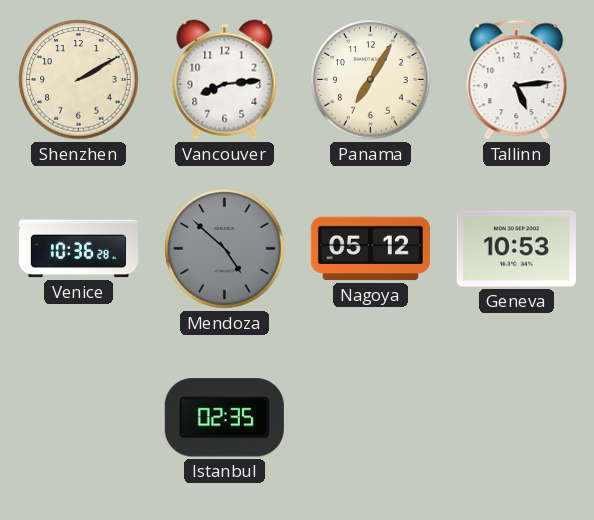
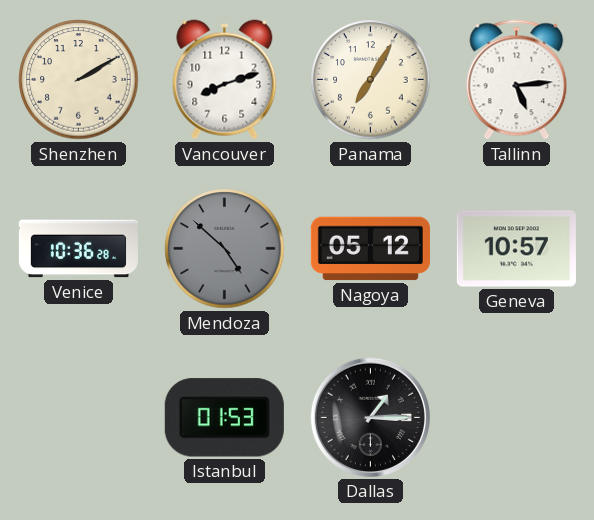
Vancouver: 8:14 -> 8:12 (225, 80)
Geneva: 10:53 -> 10:57 (516, 249)
Istanbul: 02:35 -> 01:53 (224, 418)
Dallas: none -> 1:15 (370, 417)
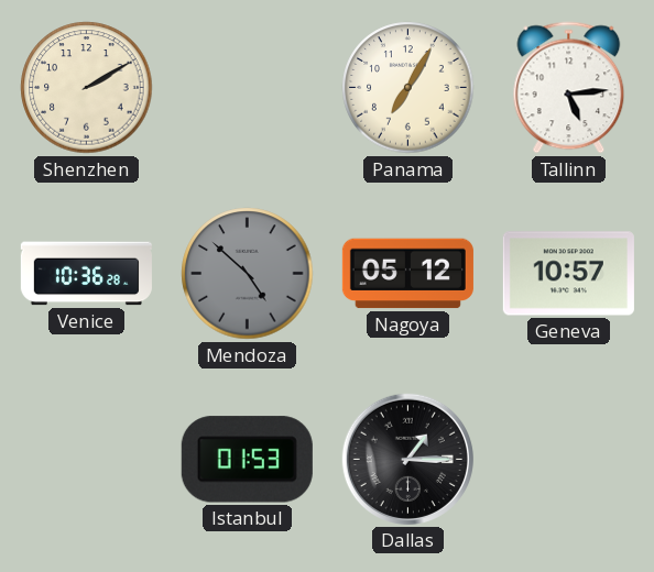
Vancouver: 8:12 -> none (225, 80)
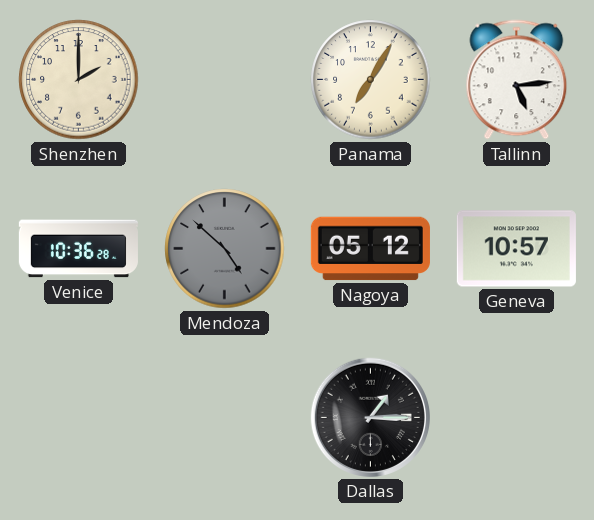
Shenzhen: 2:10 -> 2:00 (79, 80)
Istanbul: 01:53 -> none (247, 460)
